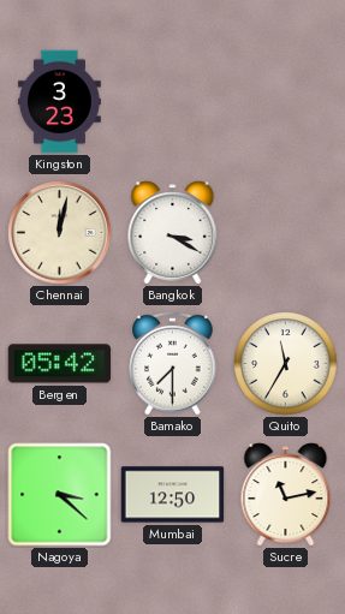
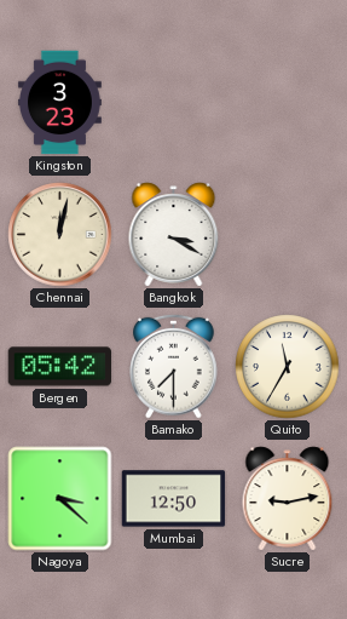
Sucre: 11:13 -> 9:13 (288, 499)
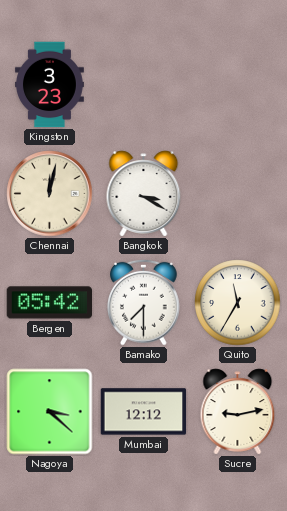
Mumbai: 12:50 -> 12:12 (144, 412)
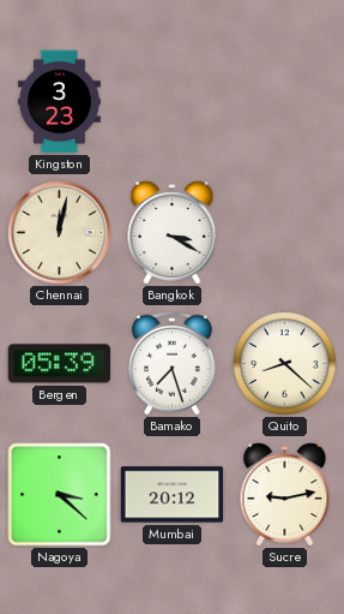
Bergen: 05:42 -> 05:39 (60, 364)
Bamako: 7:30 -> 7:27 (173, 363)
Quito: 11:35 -> 8:22 (285, 364)
Mumbai: 12:12 -> 20:12 (173, 495)
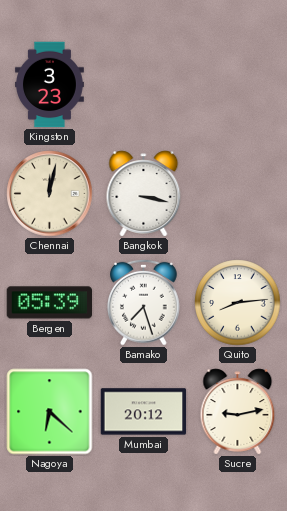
Bangkok: 3:20 -> 3:17 (144, 194)
Quito: 8:22 -> 8:14 (238, 303)
Nagoya: 3:22 -> 6:22 (50, 412)
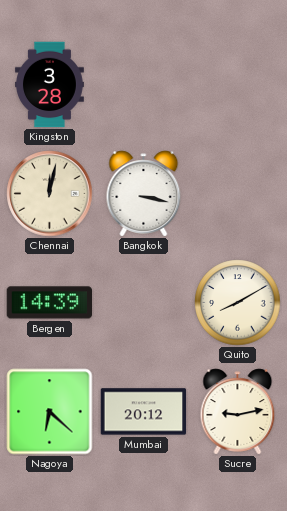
Kingston: 3:23 -> 3:28 (49, 85)
Bergen: 05:39 -> 14:39 (50, 303)
Bamako: 7:27 -> none (144, 302)
Quito: 8:14 -> 8:10 (238, 303)
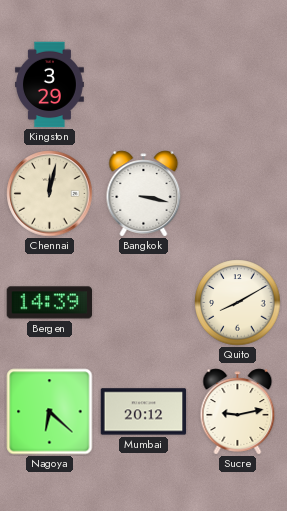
Kingston: 3:28 -> 3:29 (49, 85)
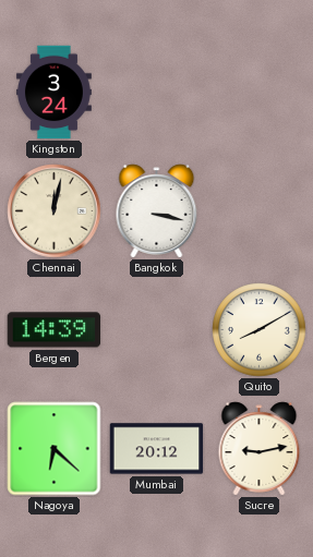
Kingston: 3:29 -> 3:24 (53, 93)
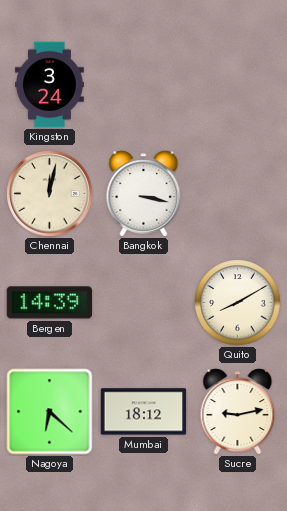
Mumbai: 20:12 -> 18:12 (144, 412)
